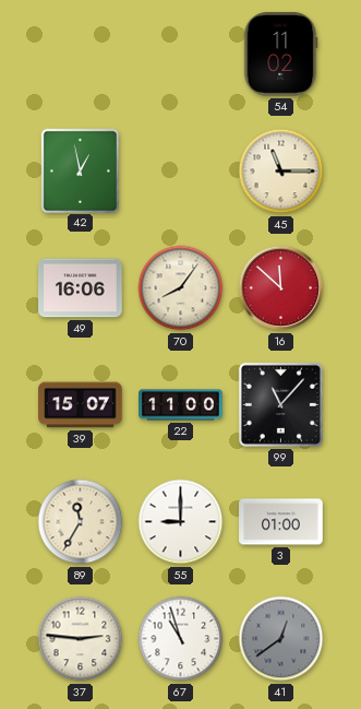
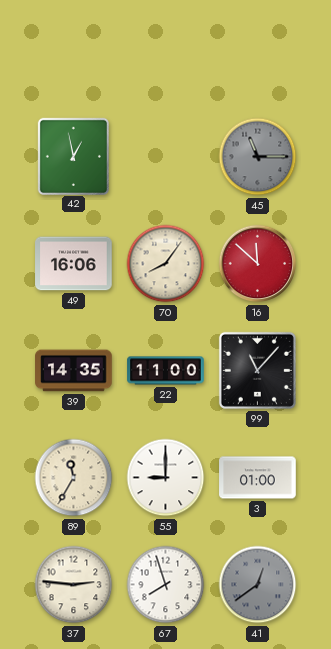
54: 11:02 -> none (280, 55)
45 dial: cream -> grey (258, 157)
39: 15:07 -> 14:35 (74, 371)
67: 10:57 -> 7:57 (166, 585)
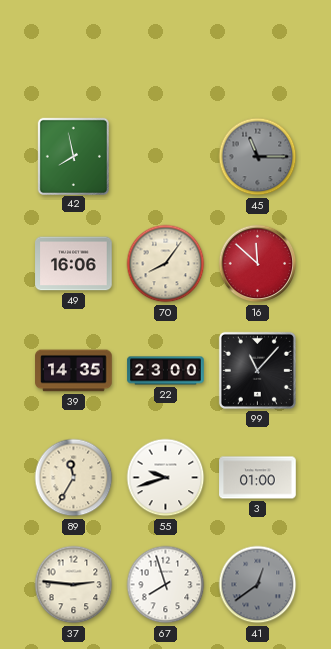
42: 12:58 -> 7:58 (73, 156)
22: 11:00 -> 23:00 (166, 371)
55: 9:00 -> 9:42 (166, 478)
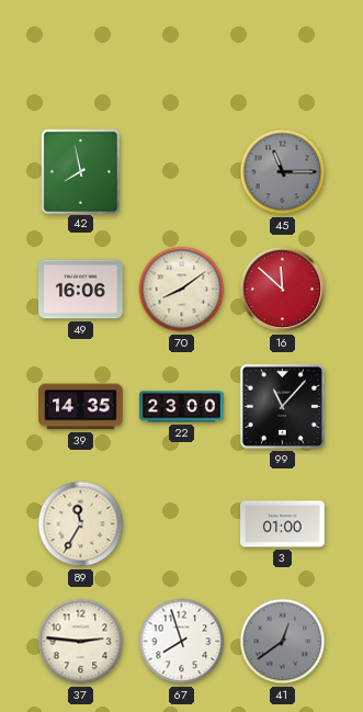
70: 8:06 -> 8:09 (182, 290)
55: 9:42 -> none (166, 478)
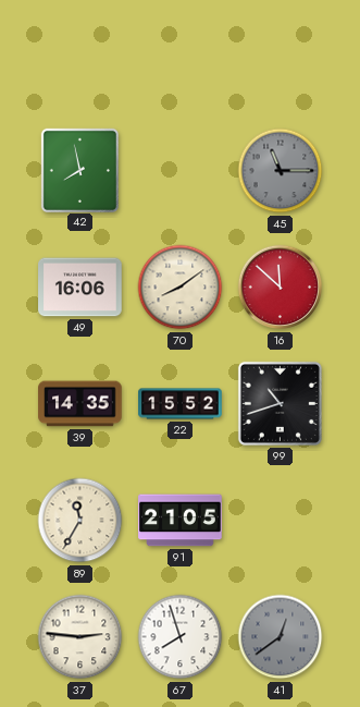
22: 23:00 -> 15:52 (181, 404)
99: 11:07 -> 10:42 (280, 403)
91: none -> 21:05 (181, 521)
3: 01:00 -> none (283, 524)
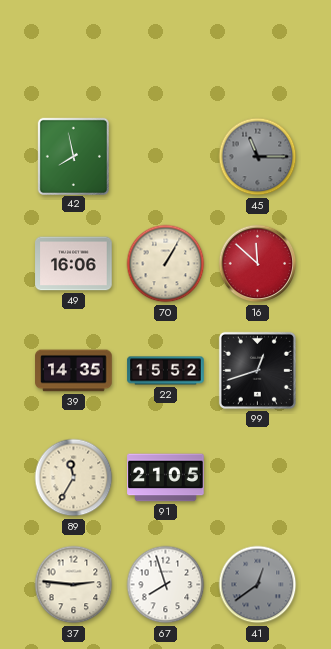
70: 8:09 -> 1:05 (166, 264)
99: 10:42 -> 12:42 (257, 370)
